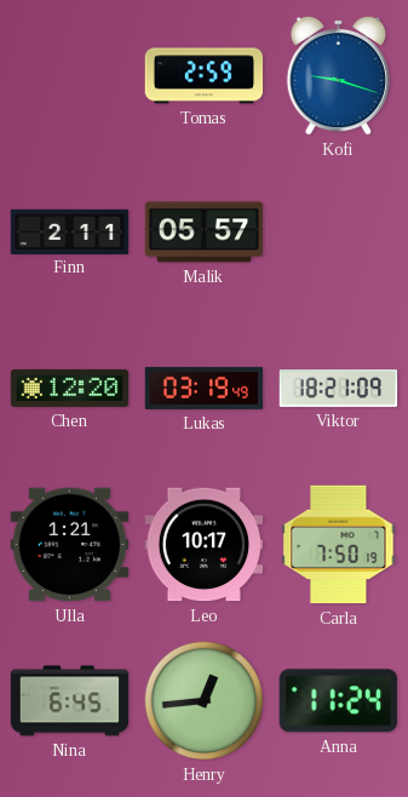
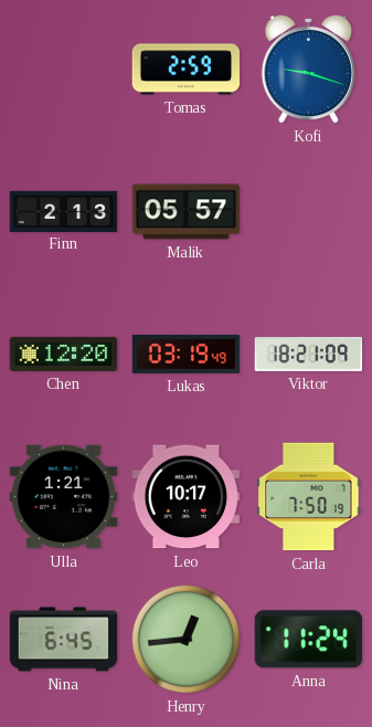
Finn: 2:11 -> 2:13 (64, 211)
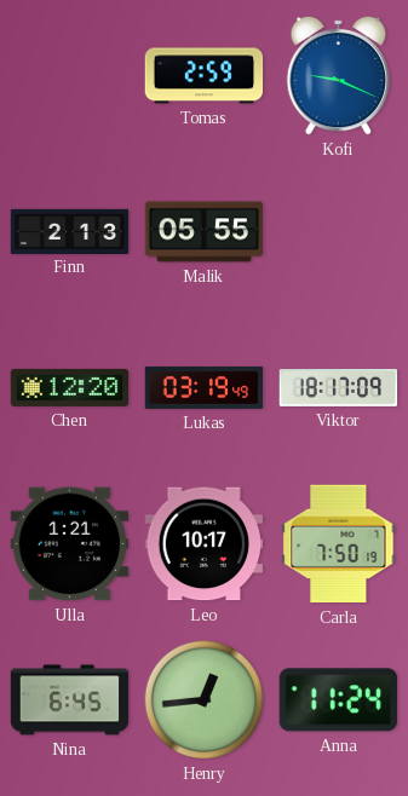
Kofi: 9:18 -> 9:19 (338, 75)
Malik: 05:57 -> 05:55 (205, 232)
Viktor: 18:21 -> 18:17 (339, 387)
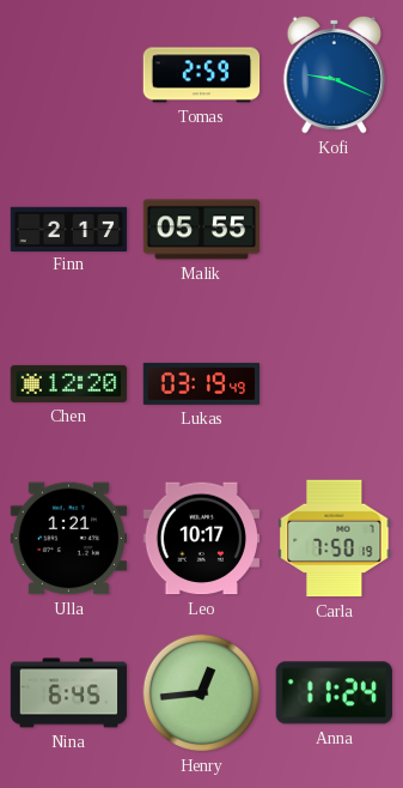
Finn: 2:13 -> 2:17 (69, 229)
Viktor: 18:17 -> none (339, 387)
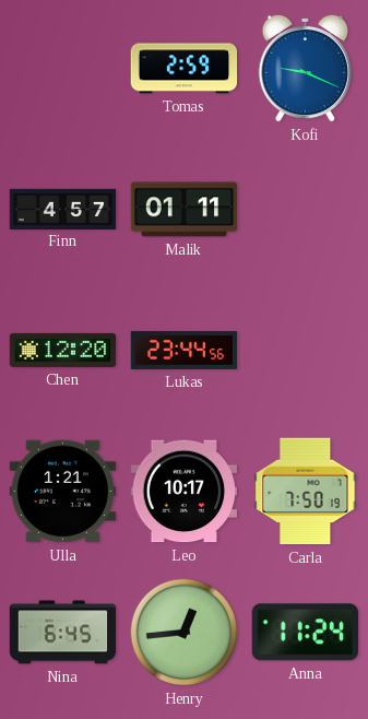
Finn: 2:17 -> 4:57 (63, 209)
Malik: 05:55 -> 01:11 (185, 210)
Lukas: 03:19 -> 23:44 (185, 350)
